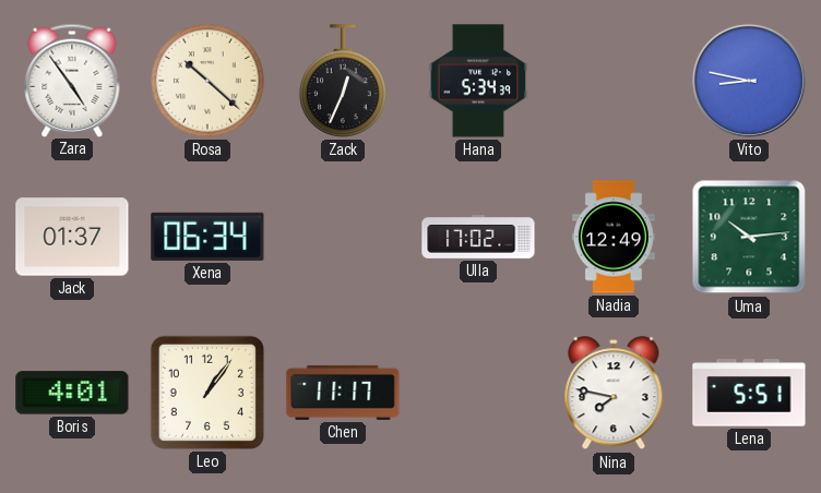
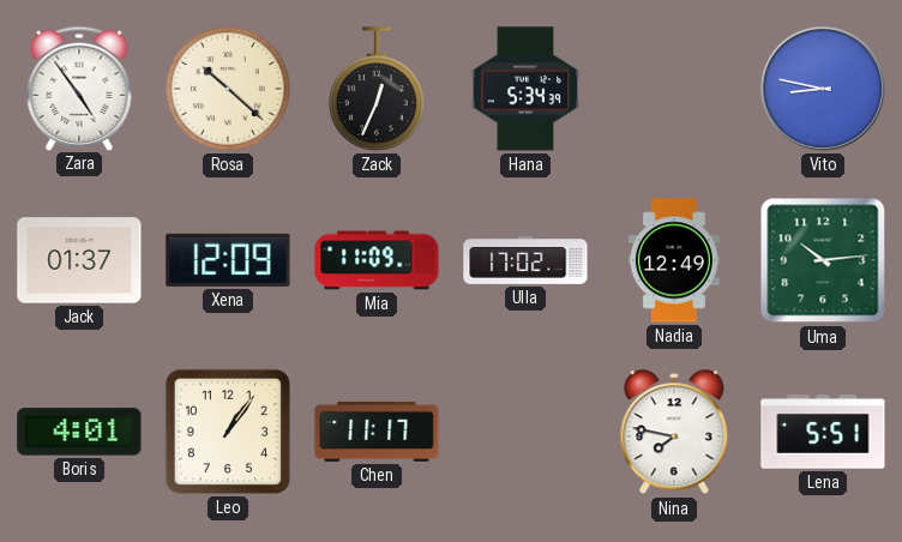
Xena: 06:34 -> 12:09 (228, 260)
Mia: none -> 11:09 (377, 260)
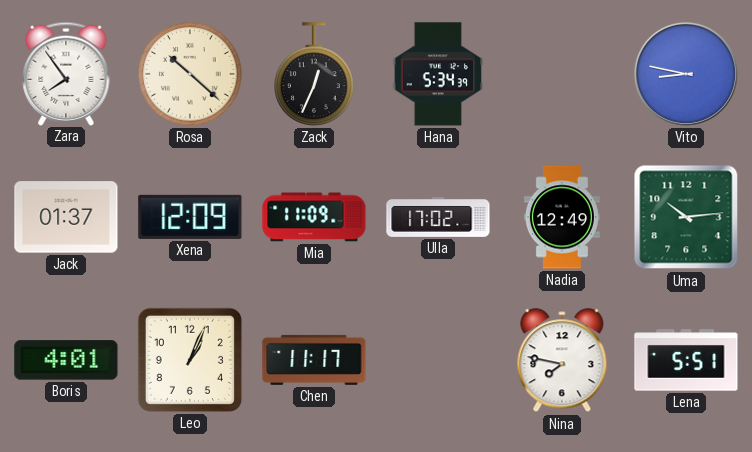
Zara: 4:54 -> 7:54 (66, 73)
Leo: 1:06 -> 1:04 (190, 360)
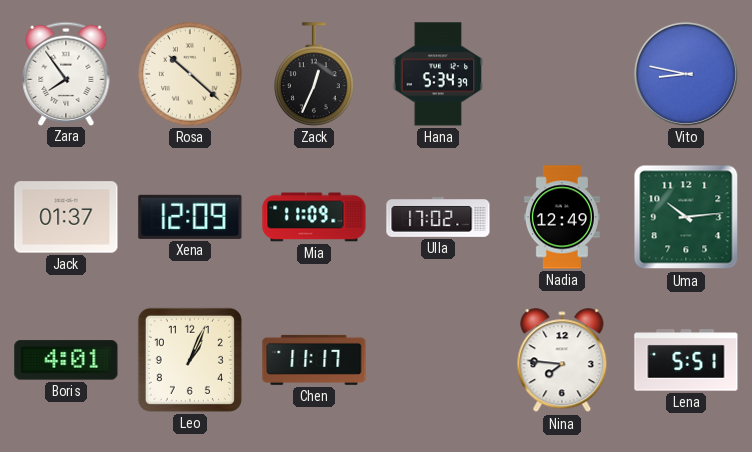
Nina: 7:47 -> 7:46 (562, 361)
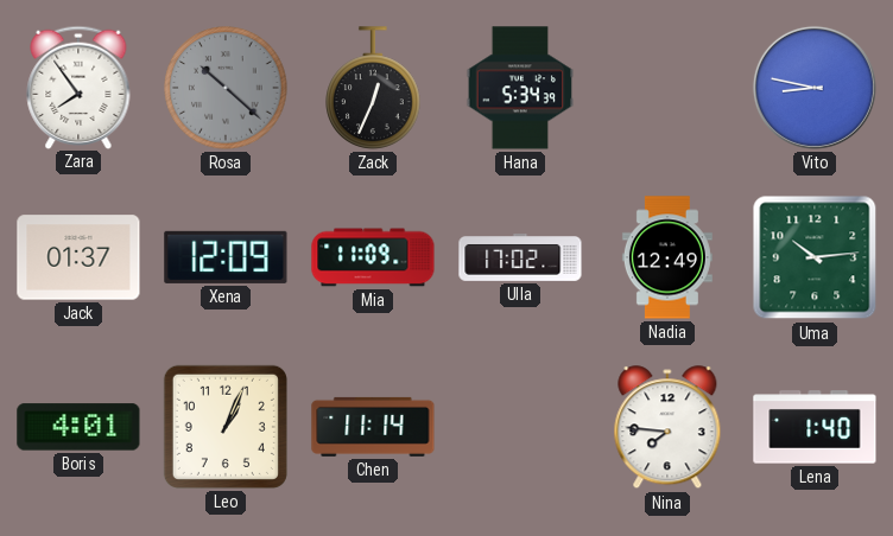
Rosa dial: cream -> grey (226, 88)
Chen: 11:17 -> 11:14 (373, 427)
Lena: 5:51 -> 1:40 (815, 427)
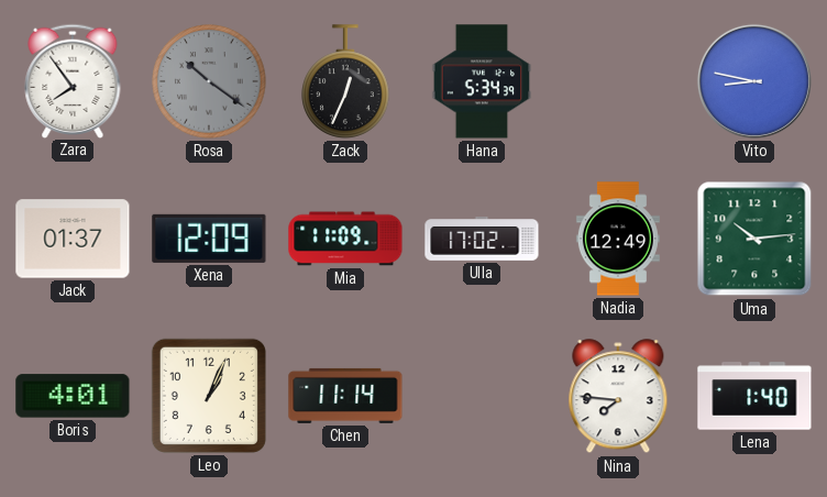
Rosa: 10:22 -> 10:21 (209, 81)
